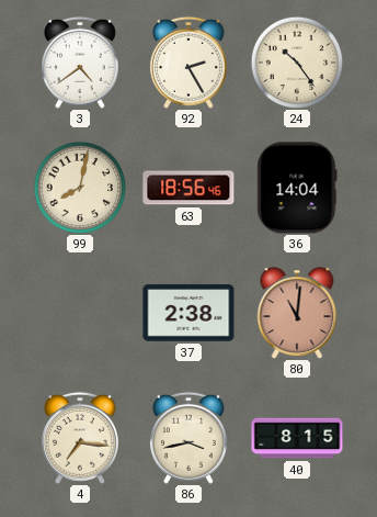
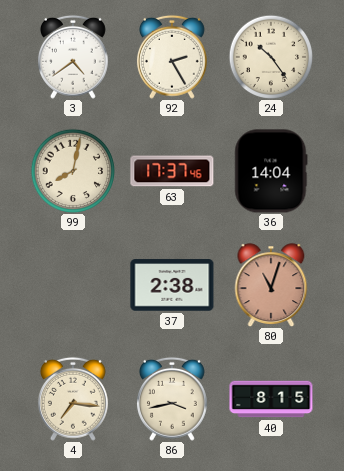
63: 18:56 -> 17:37 (172, 171)
80: 11:01 -> 11:03 (271, 285)
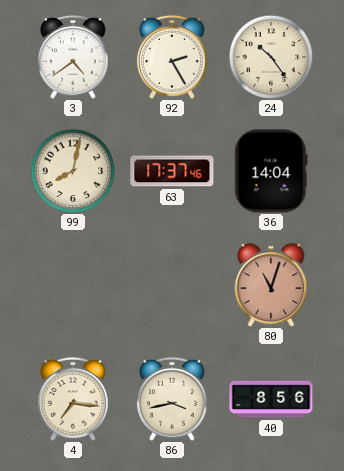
37: 2:38 -> none (172, 285)
40: 8:15 -> 8:56 (271, 399)
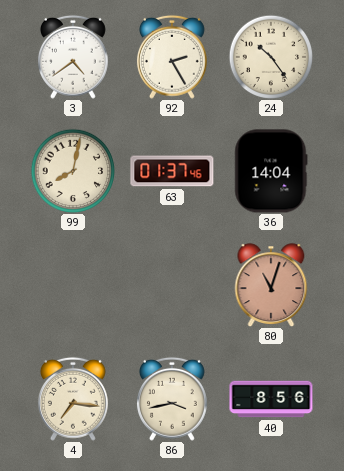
63: 17:37 -> 01:37 (172, 171)
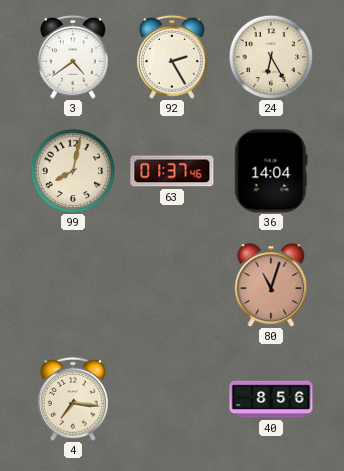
24: 10:24 -> 6:25 (271, 57)
86: 3:43 -> none (172, 399)
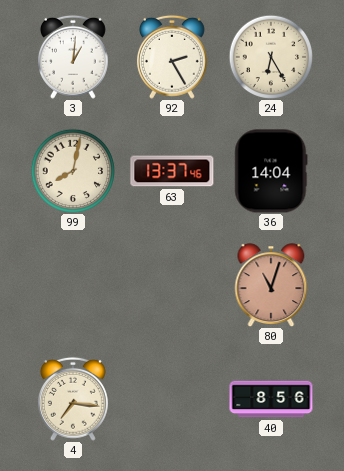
3: 4:39 -> 1:01 (73, 57)
63: 01:37 -> 13:37 (172, 171)
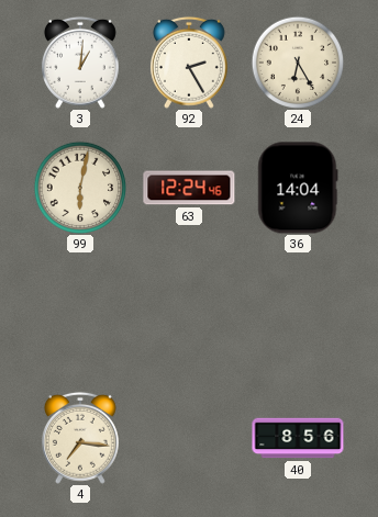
99: 8:02 -> 6:02 (80, 188)
63: 13:37 -> 12:24 (189, 188)
80: 11:03 -> none (271, 285)
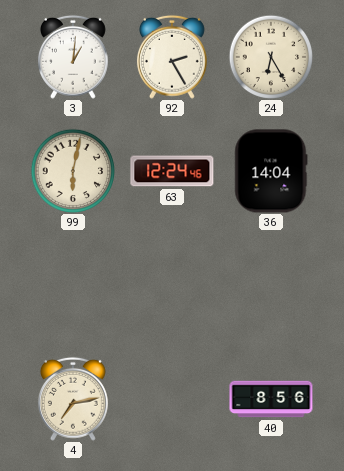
4: 7:16 -> 7:13 (73, 399)
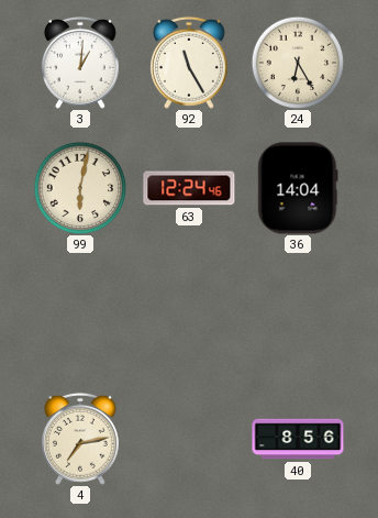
92: 2:25 -> 11:25 (189, 63)
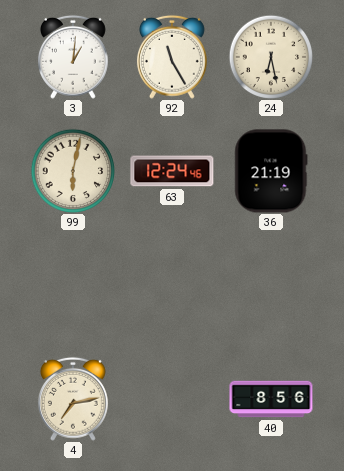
24: 6:25 -> 6:28 (271, 57)
36: 14:04 -> 21:19 (271, 171)
